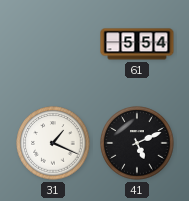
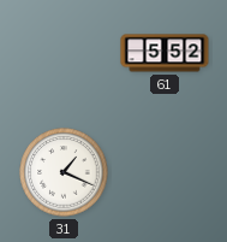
61: 5:54 -> 5:52 (165, 53)
41: 5:11 -> none (137, 143)
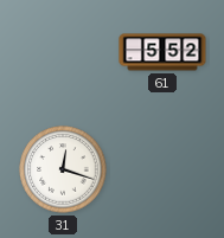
31: 1:19 -> 12:18 (63, 169)
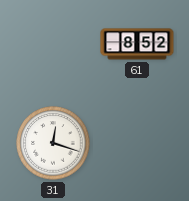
61: 5:52 -> 8:52 (137, 44)
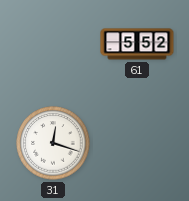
61: 8:52 -> 5:52 (137, 44)
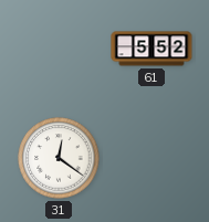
31: 12:18 -> 12:21 (59, 158)
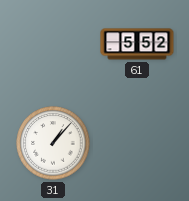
31: 12:21 -> 1:07 (53, 143)
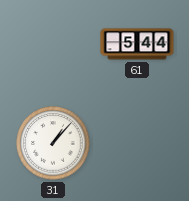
61: 5:52 -> 5:44 (137, 44)
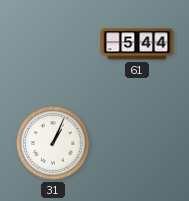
31: 1:07 -> 1:04 (53, 143)
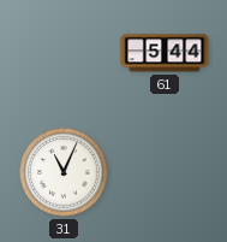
31: 1:04 -> 11:04 (64, 172)
